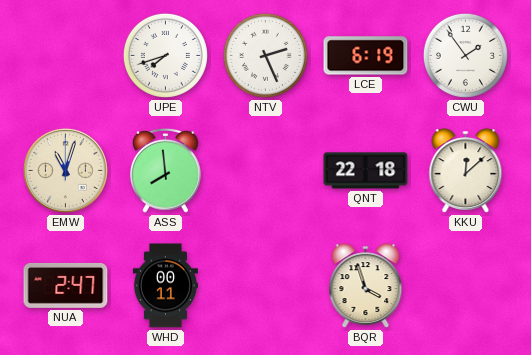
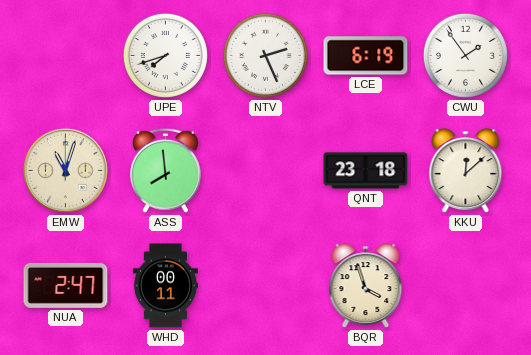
QNT: 22:18 -> 23:18 (366, 171)
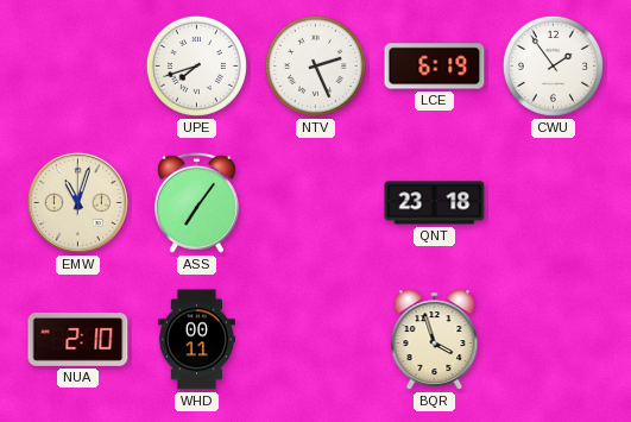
ASS: 7:59 -> 7:06 (197, 202)
KKU: 12:08 -> none (466, 171)
NUA: 2:47 -> 2:10 (78, 339)
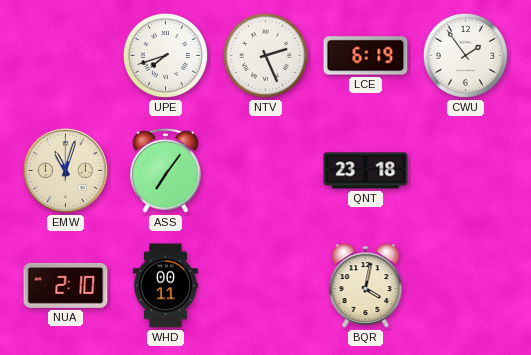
BQR: 3:57 -> 4:02 (366, 286)
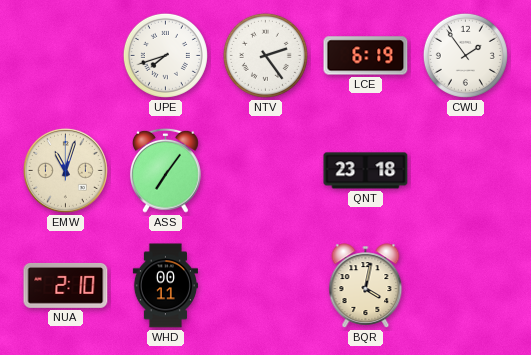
NTV: 2:26 -> 2:24 (265, 55)
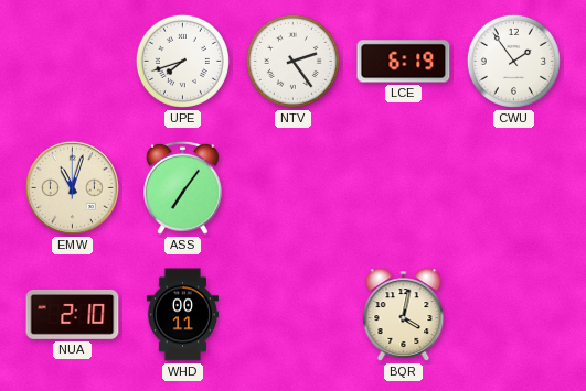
QNT: 23:18 -> none (366, 171)
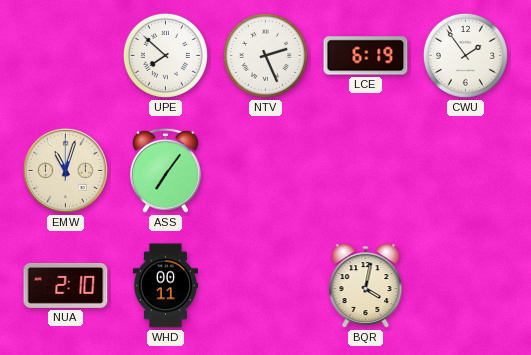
UPE: 7:42 -> 7:52 (165, 55)
NTV: 2:24 -> 2:26 (265, 55)
